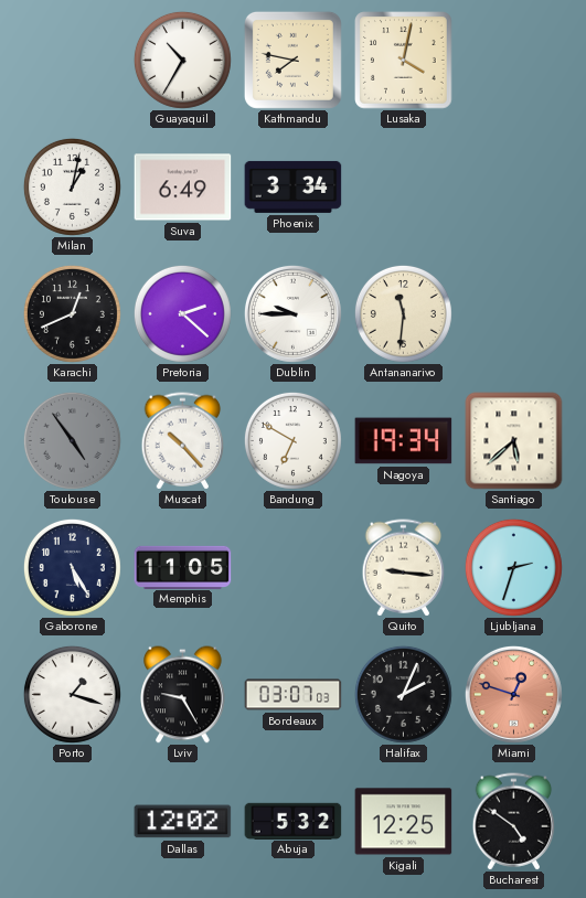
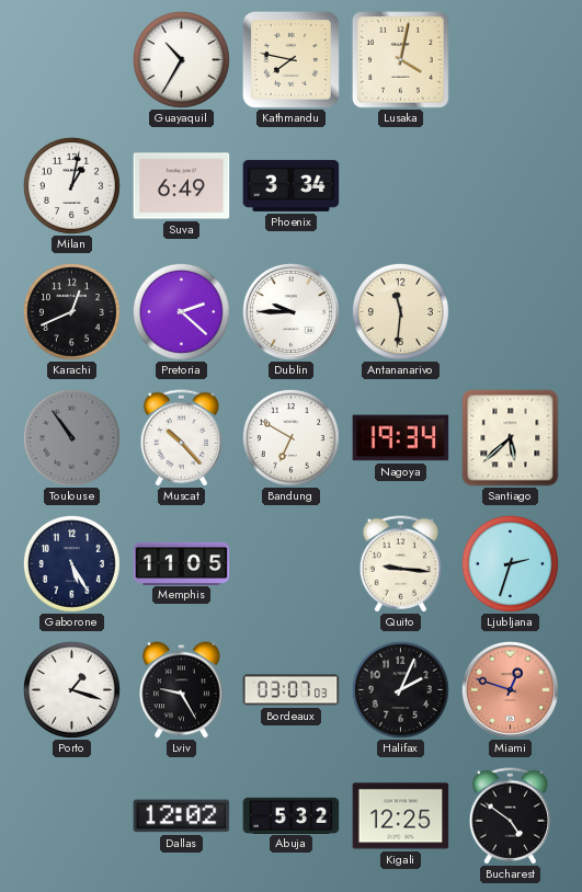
Toulouse: 4:54 -> 10:54 (71, 437)
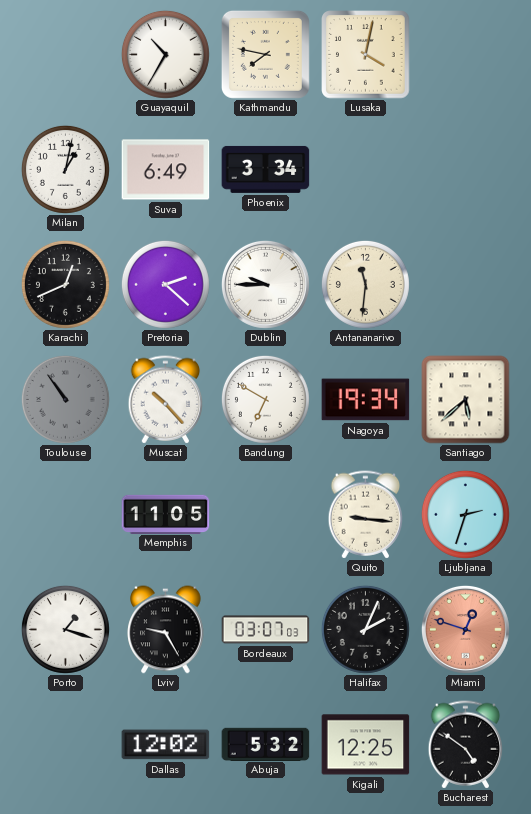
Gaborone: 5:25 -> none (71, 563)
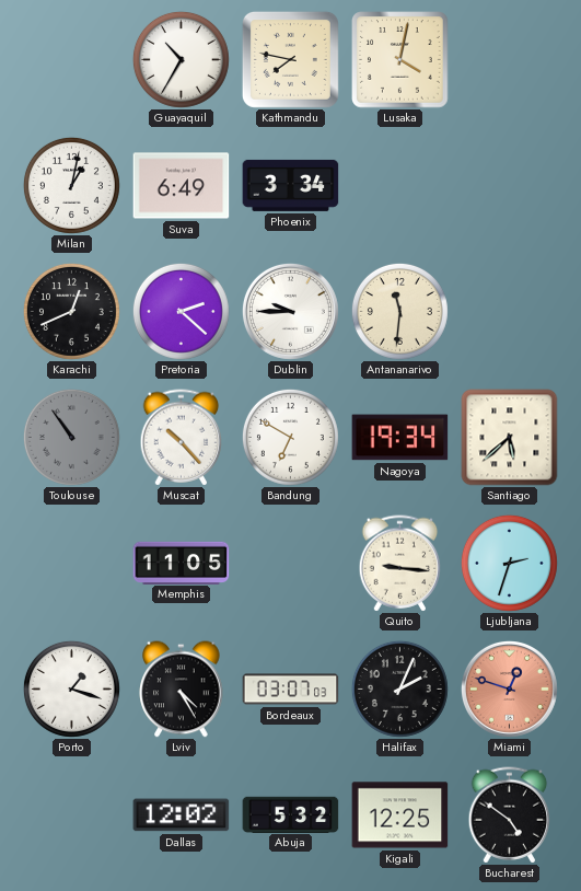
Lviv: 9:25 -> 4:25 (182, 690)
